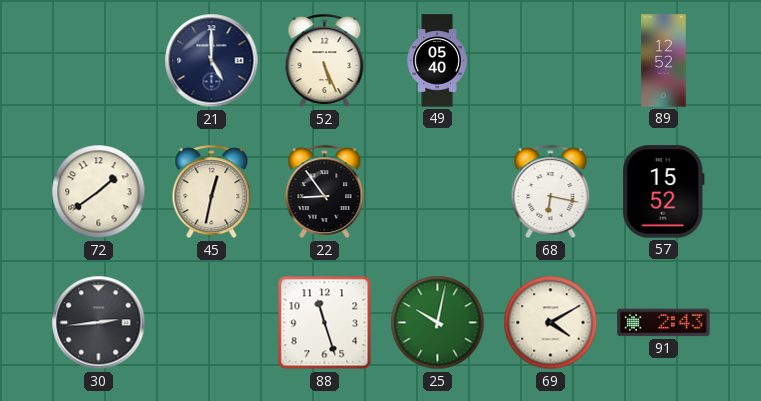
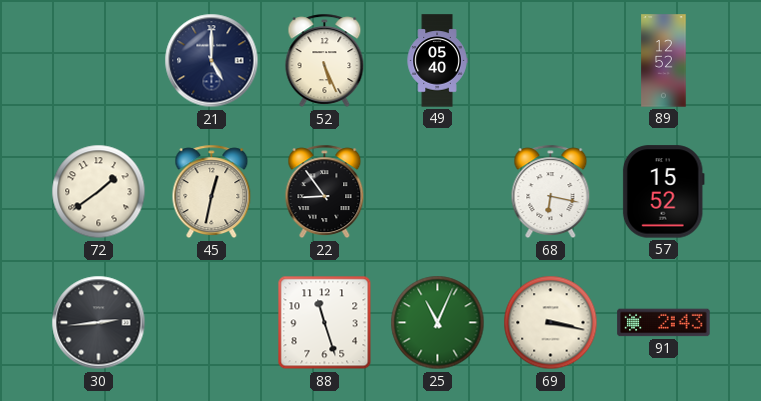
25: 10:02 -> 11:04 (438, 323)
69: 4:10 -> 3:17 (551, 323)
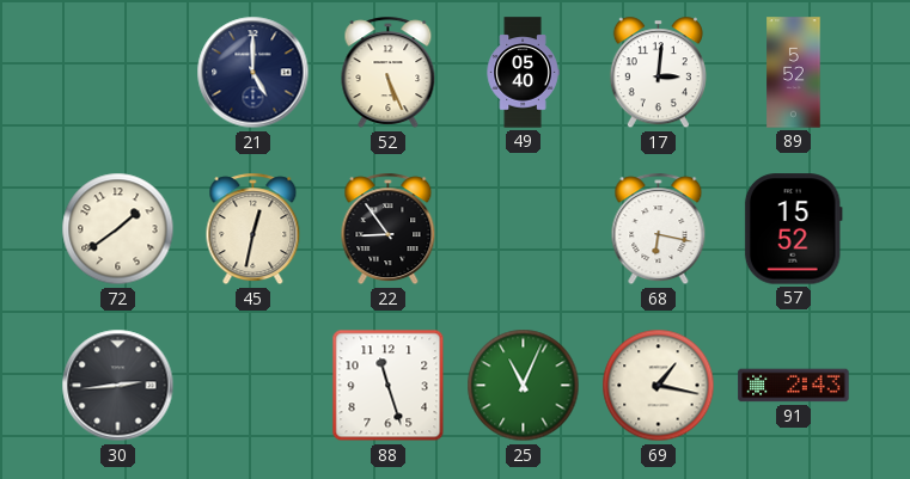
17: none -> 3:01 (658, 73)
89: 12:52 -> 5:52 (794, 73)
69: 3:17 -> 1:17 (659, 386)
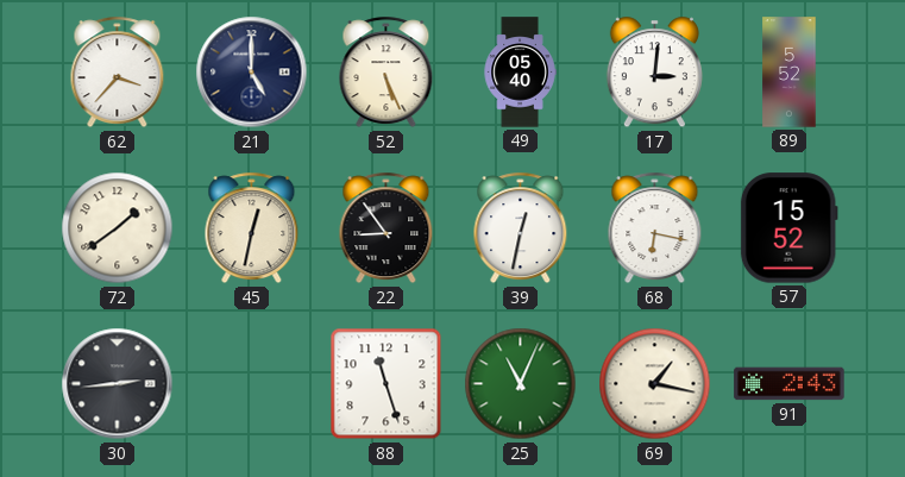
62: none -> 3:37 (118, 73)
39: none -> 12:32 (521, 228)
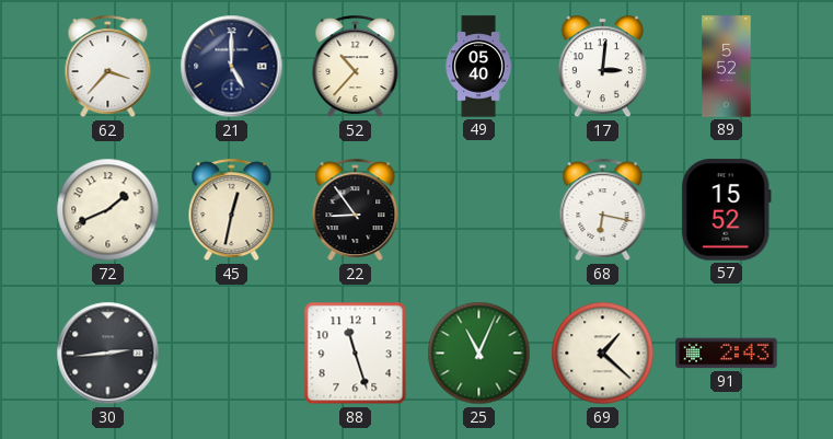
52: 5:26 -> 10:37 (356, 67)
72: 1:39 -> 1:41 (108, 210)
39: 12:32 -> none (521, 228)
69: 1:17 -> 1:22 (603, 354)
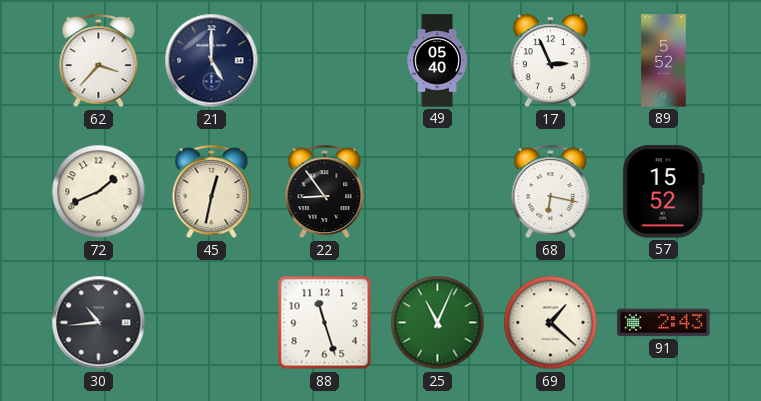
52: 10:37 -> none (356, 67)
17: 3:01 -> 2:56 (550, 61)
30: 2:44 -> 10:44 (99, 323)
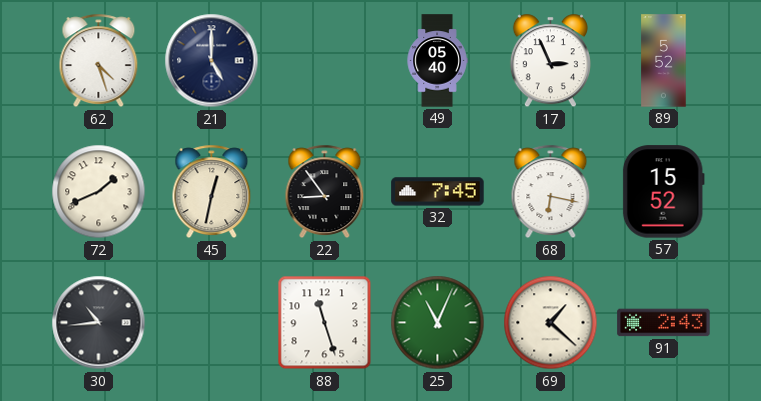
62: 3:37 -> 4:27 (99, 61)
32: none -> 7:45 (438, 192)
